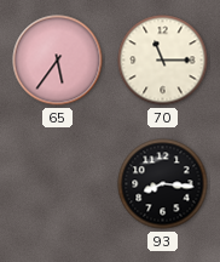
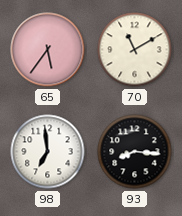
70: 11:15 -> 11:10 (135, 50)
98: none -> 6:59 (48, 152)
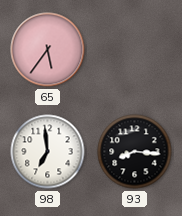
70: 11:10 -> none (135, 50)
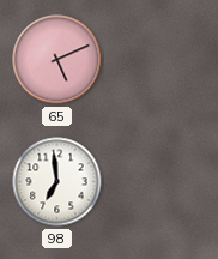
65: 5:36 -> 5:11 (57, 60)
93: 8:16 -> none (135, 152)
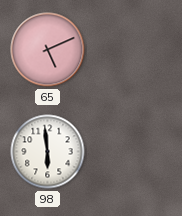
98: 6:59 -> 5:59 (48, 152)
